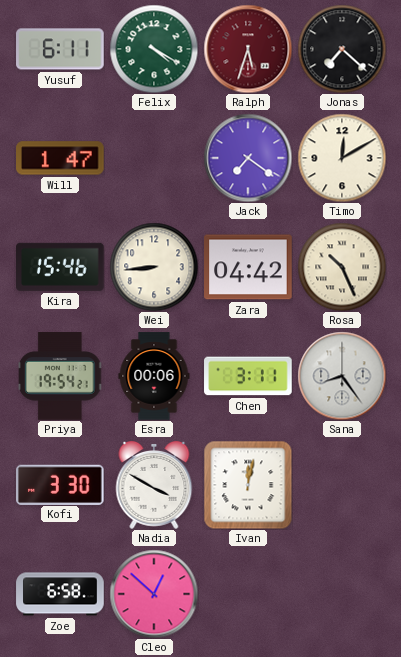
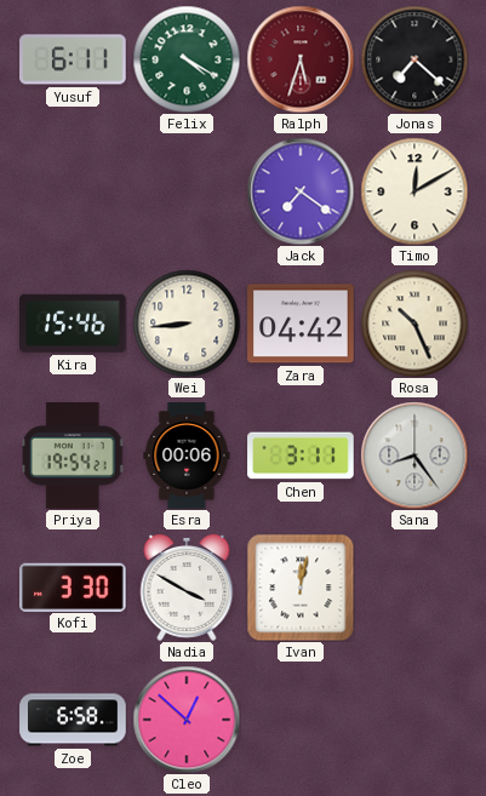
Will: 1:47 -> none (60, 158)
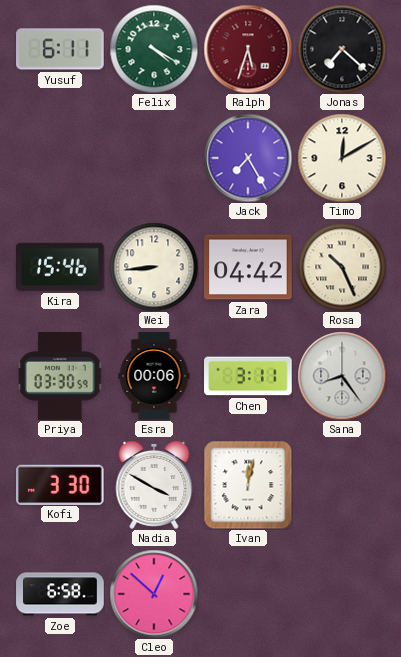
Jack: 7:21 -> 7:25 (248, 158)
Priya: 19:54 -> 03:30 (61, 376)
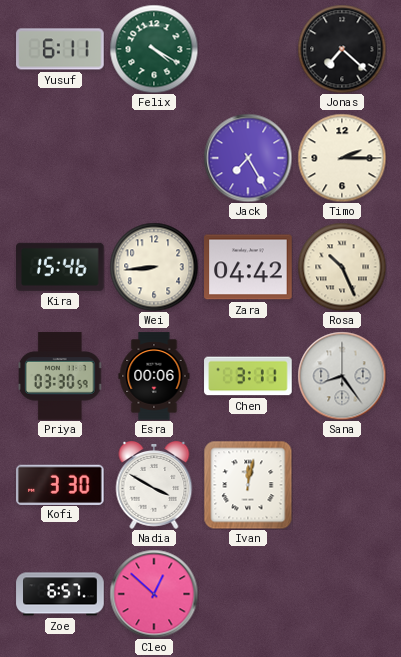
Ralph: 5:33 -> none (248, 49)
Timo: 12:10 -> 2:15 (342, 158)
Zoe: 6:58 -> 6:57 (60, 594)
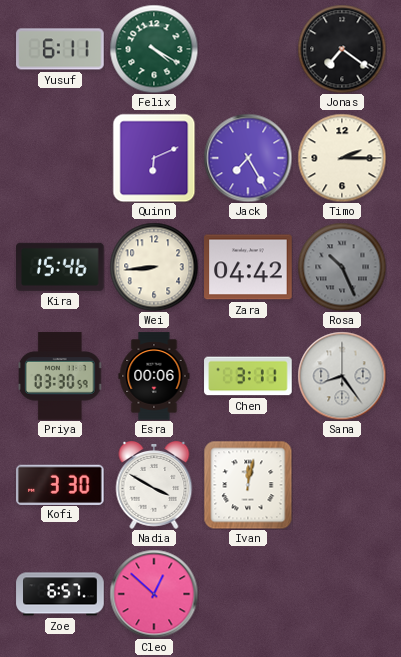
Jonas: 7:22 -> 7:21 (342, 49)
Quinn: none -> 6:11 (154, 158)
Rosa dial: cream -> grey (342, 267)
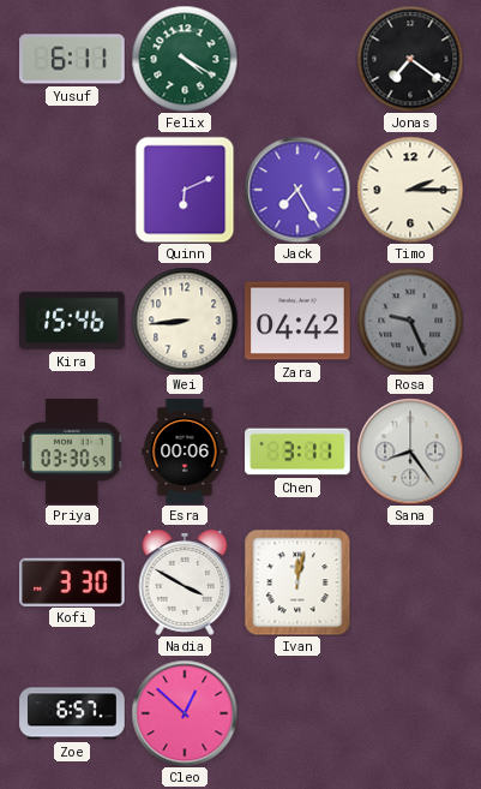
Rosa: 10:26 -> 9:26 (410, 321)
